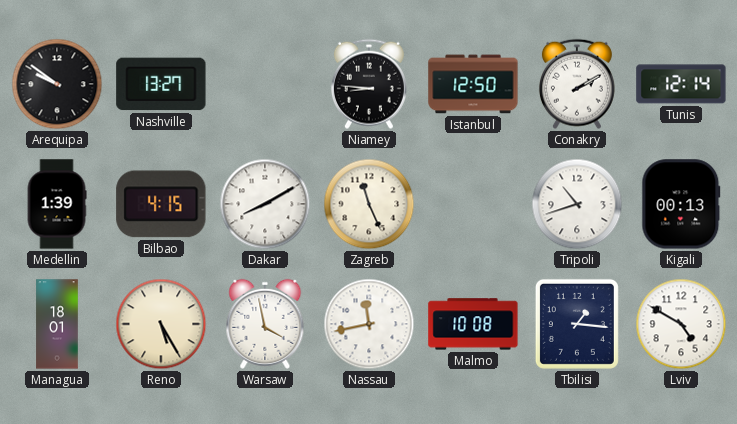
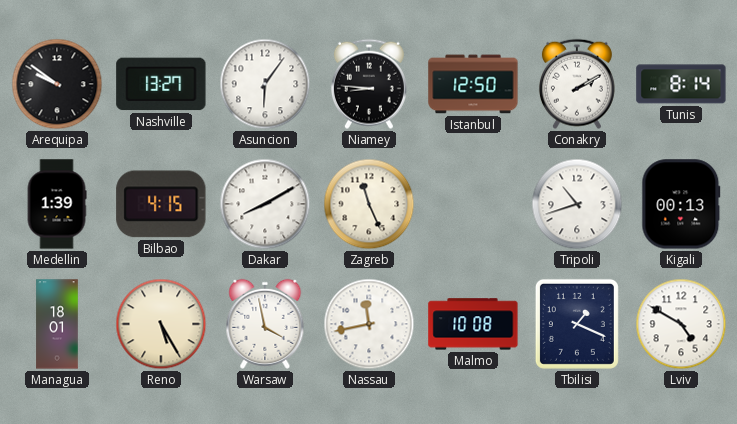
Asuncion: none -> 6:06 (265, 84)
Tunis: 12:14 -> 8:14 (681, 84)
Tbilisi: 1:16 -> 1:19 (577, 324)
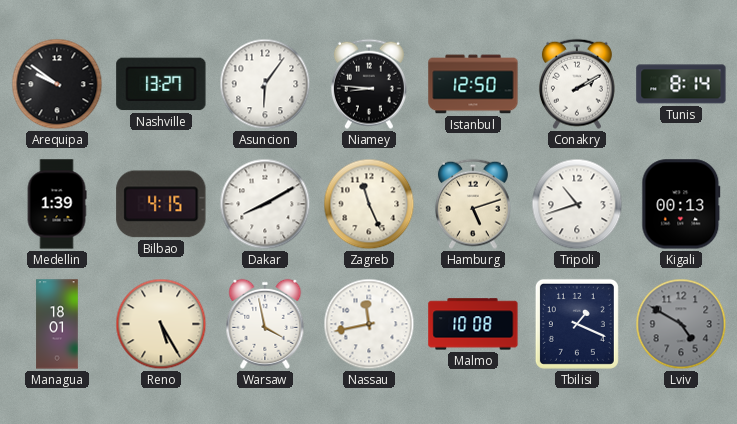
Hamburg: none -> 5:12 (473, 204)
Lviv dial: white -> grey (681, 324)
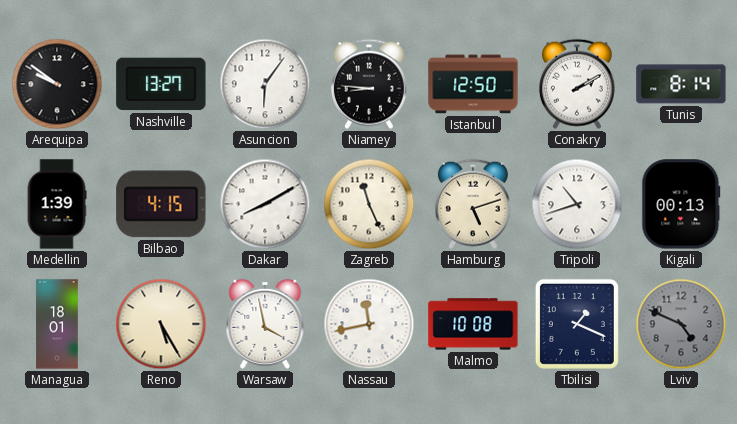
Lviv: 4:50 -> 4:49 (681, 324)
